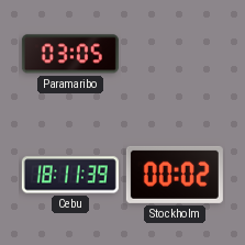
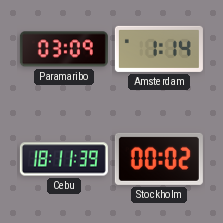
Paramaribo: 03:05 -> 03:09 (64, 49)
Amsterdam: none -> 1:14 (159, 49)
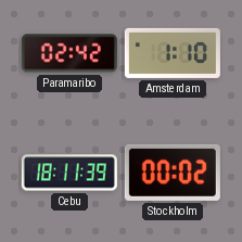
Paramaribo: 03:09 -> 02:42 (69, 53)
Amsterdam: 1:14 -> 1:10 (173, 53)
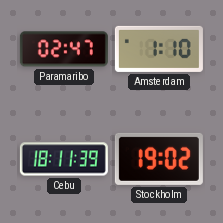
Paramaribo: 02:42 -> 02:47 (64, 49)
Stockholm: 00:02 -> 19:02 (159, 159)
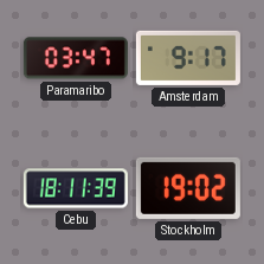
Paramaribo: 02:47 -> 03:47 (76, 58)
Amsterdam: 1:10 -> 9:17 (188, 58)
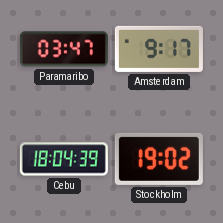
Cebu: 18:11 -> 18:04 (64, 159)
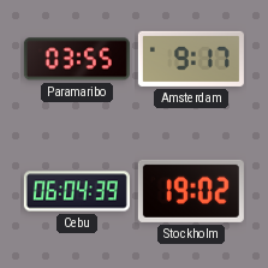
Paramaribo: 03:47 -> 03:55 (77, 59)
Cebu: 18:04 -> 06:04 (77, 191)
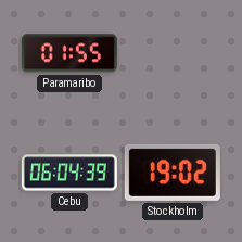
Paramaribo: 03:55 -> 01:55 (69, 53)
Amsterdam: 9:17 -> none (191, 59)
